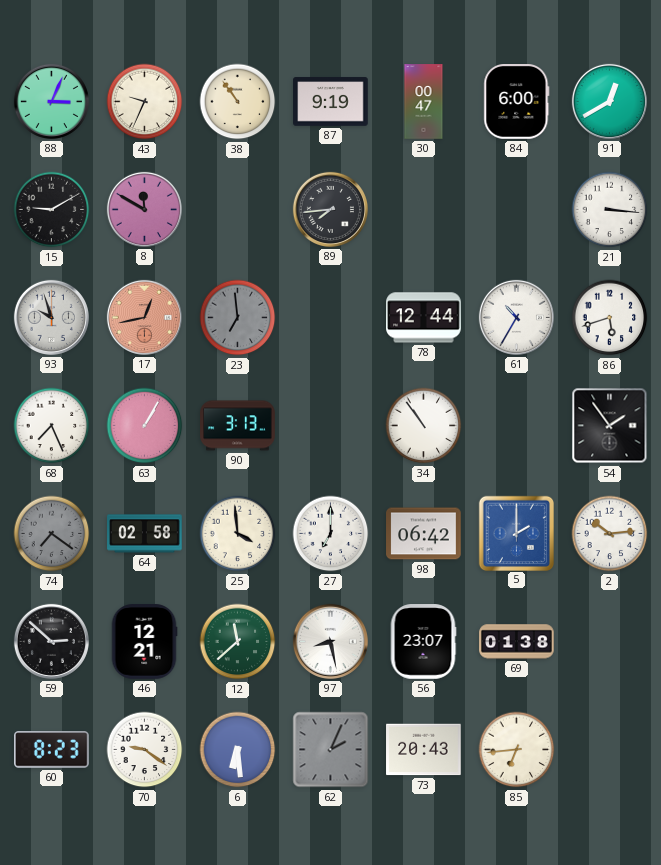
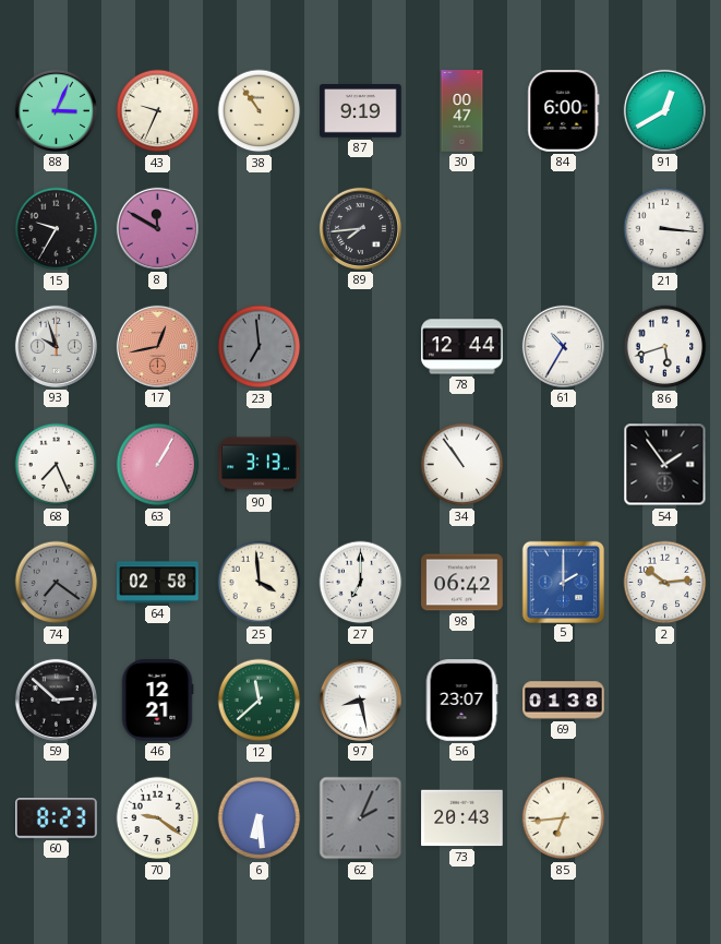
15: 9:10 -> 9:35 (57, 229)
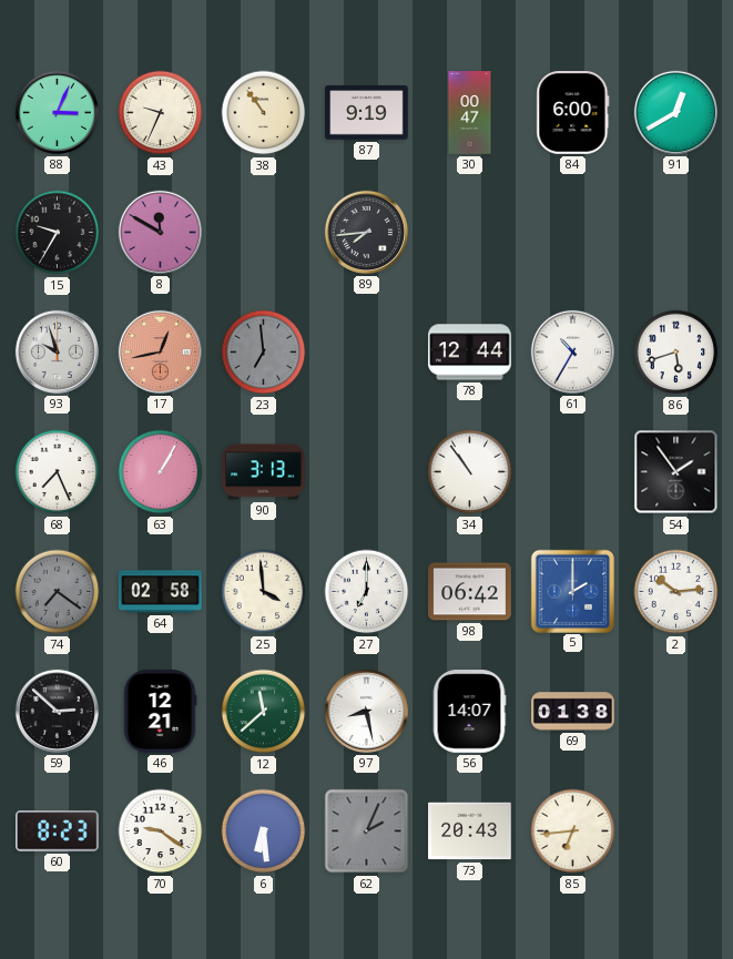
21: 3:16 -> none (665, 229)
56: 23:07 -> 14:07 (469, 712)
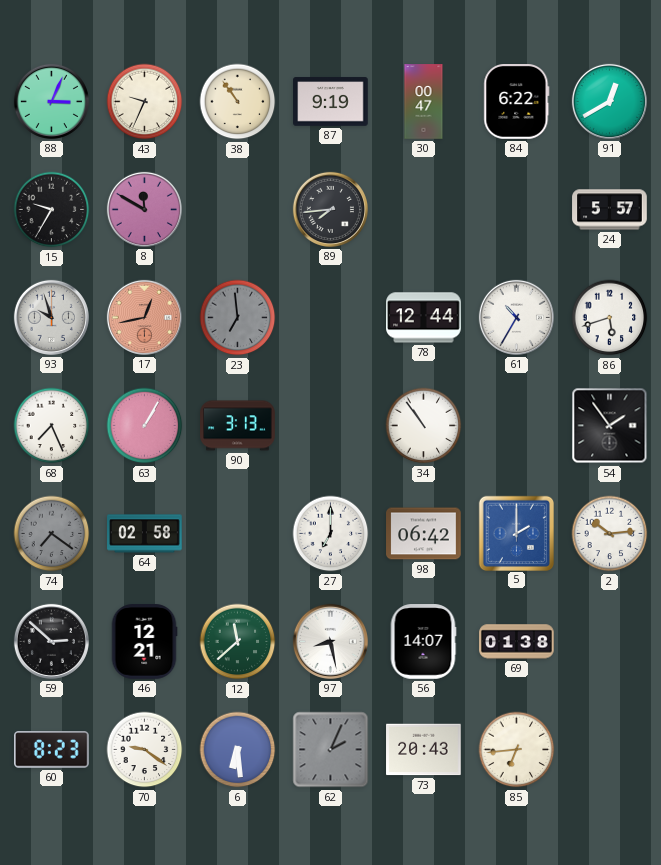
84: 6:00 -> 6:22 (517, 102)
24: none -> 5:57 (610, 210)
25: 3:59 -> none (264, 592)
